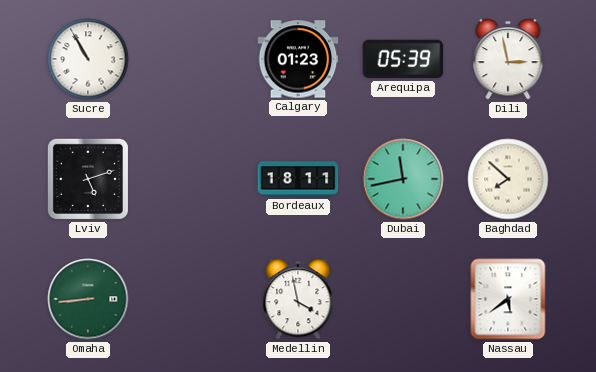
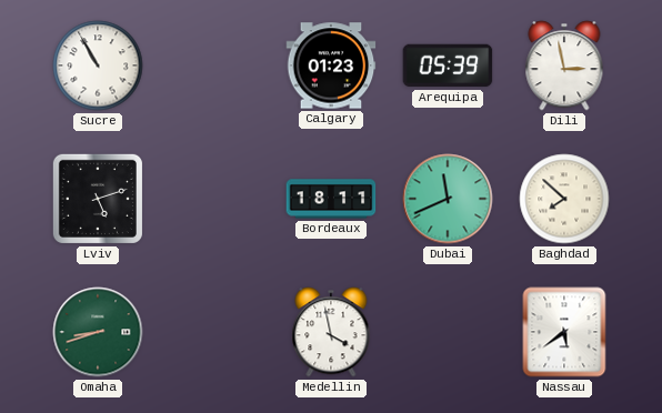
Dubai: 11:43 -> 11:41 (448, 199)
Omaha: 8:44 -> 8:42 (98, 332)
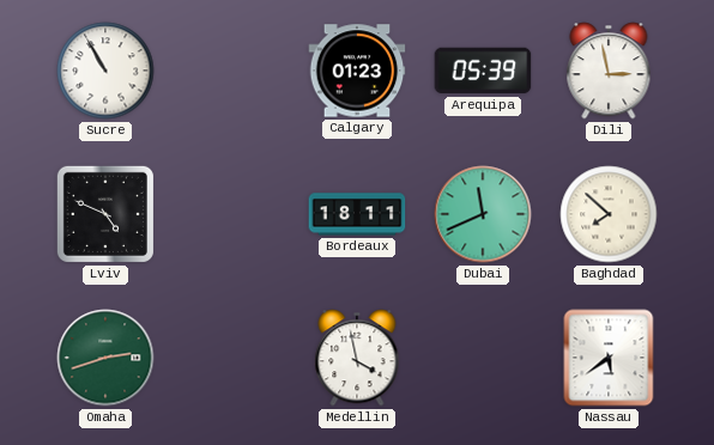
Lviv: 5:12 -> 4:49 (105, 214)
Omaha: 8:42 -> 2:42 (105, 358)
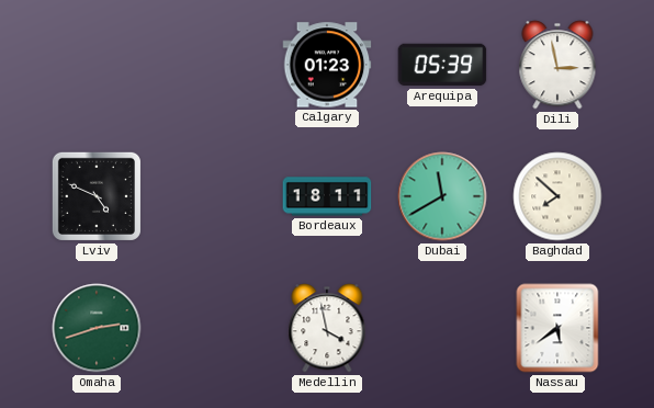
Sucre: 10:55 -> none (105, 71)
Dubai: 11:41 -> 11:40 (442, 196)
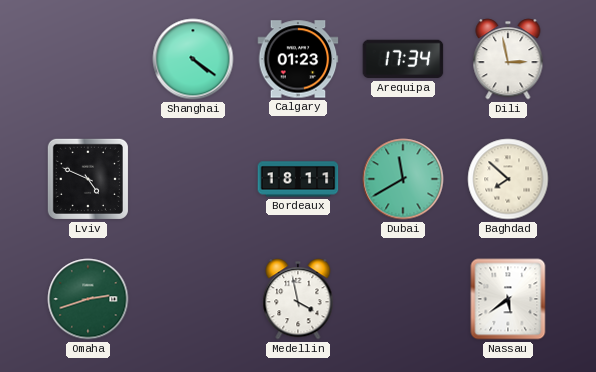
Shanghai: none -> 4:21 (193, 59)
Arequipa: 05:39 -> 17:34 (403, 59)
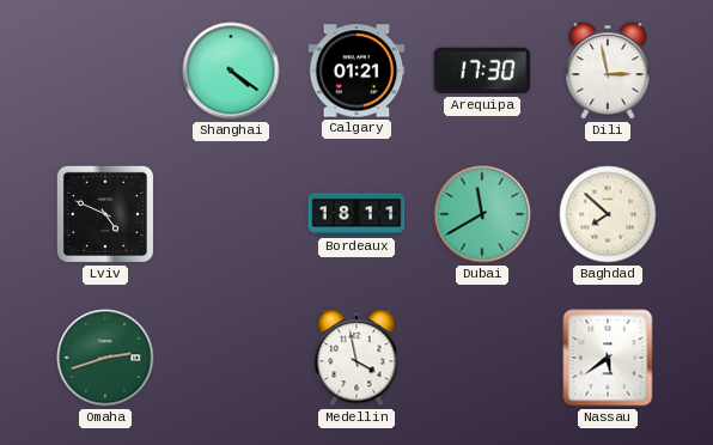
Calgary: 01:23 -> 01:21 (356, 71)
Arequipa: 17:34 -> 17:30 (482, 71)
